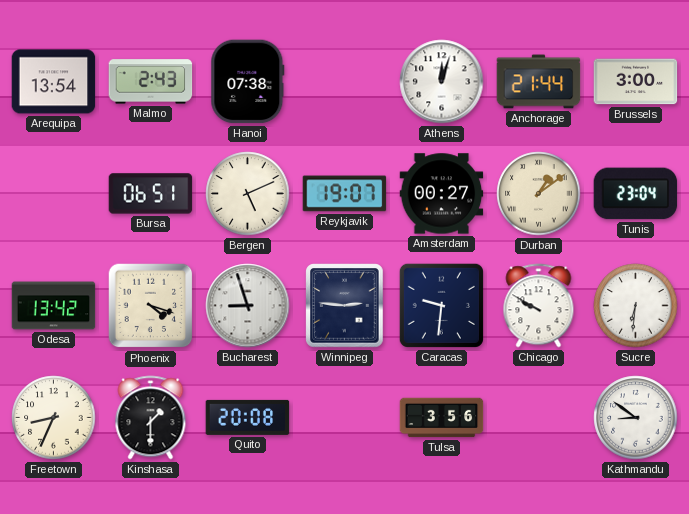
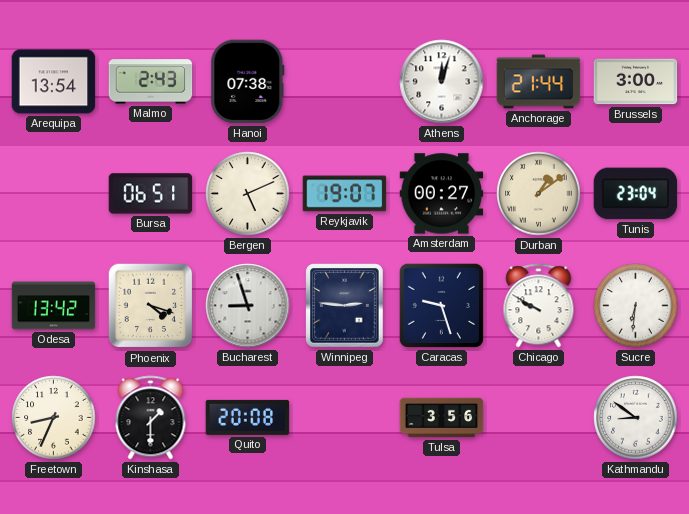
Caracas: 9:31 -> 9:27 (441, 305)
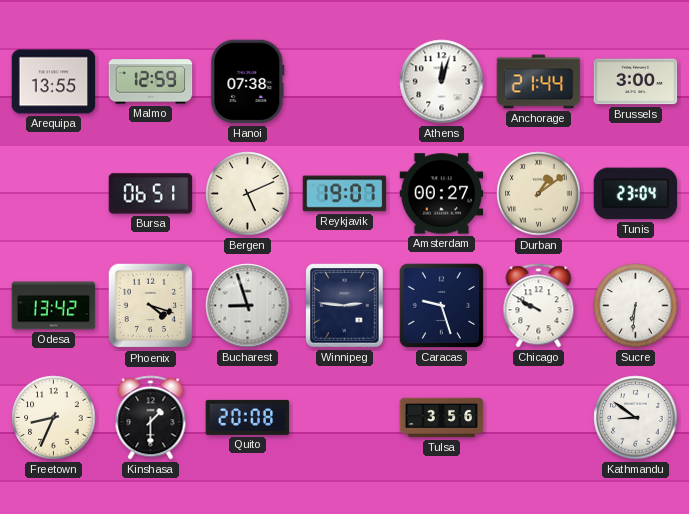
Arequipa: 13:54 -> 13:55 (54, 82)
Malmo: 2:43 -> 12:59 (151, 82)
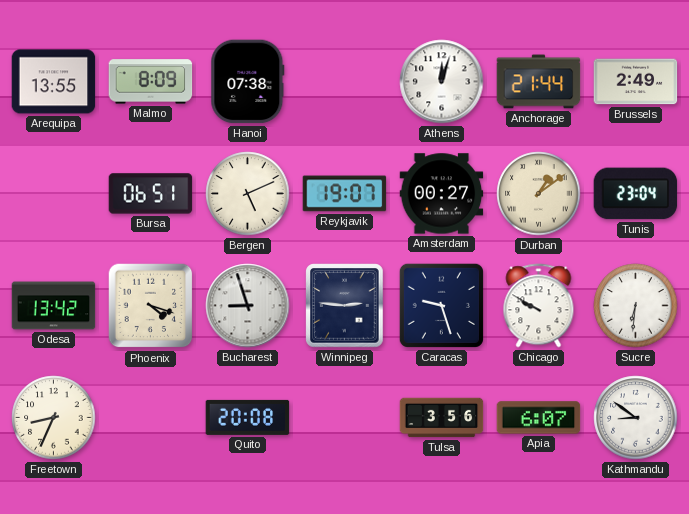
Malmo: 12:59 -> 8:09 (151, 82)
Brussels: 3:00 -> 2:49 (636, 82)
Kinshasa: 1:30 -> none (151, 418)
Apia: none -> 6:07 (539, 418)
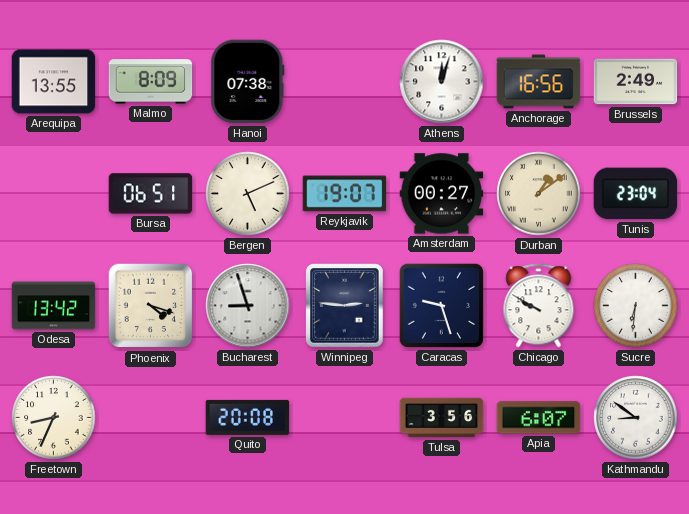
Anchorage: 21:44 -> 16:56 (539, 82)
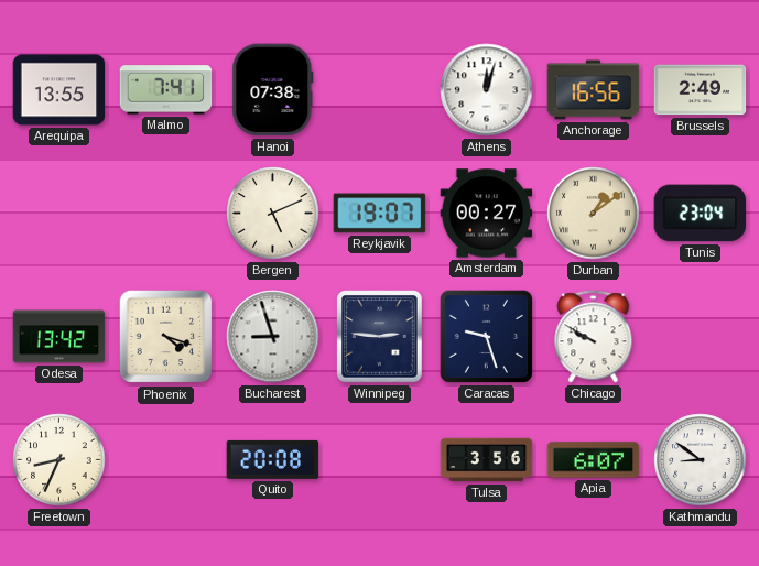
Malmo: 8:09 -> 7:41 (166, 90)
Bursa: 06:51 -> none (151, 194)
Sucre: 6:31 -> none (636, 306)
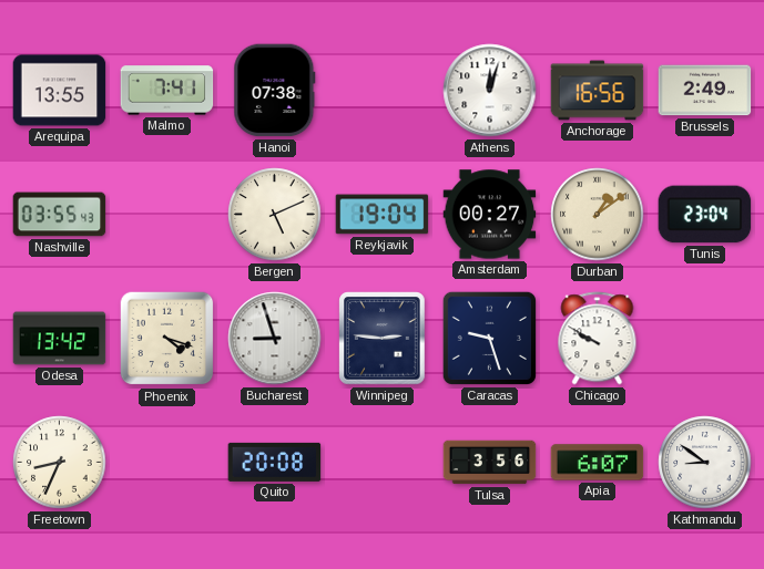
Nashville: none -> 03:55 (60, 215)
Reykjavik: 19:07 -> 19:04 (383, 215)
